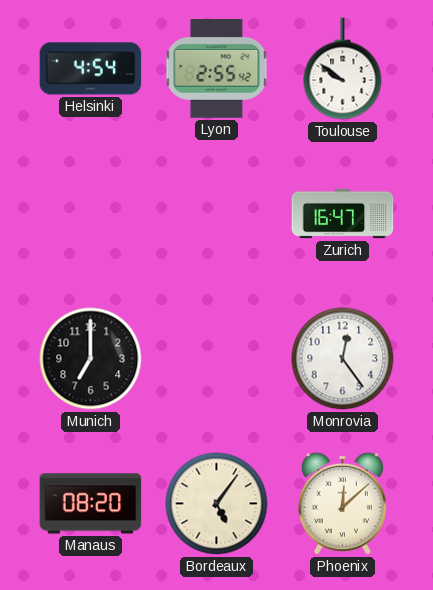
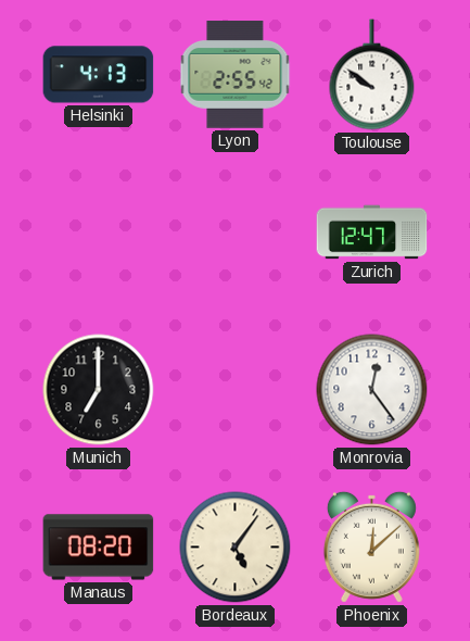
Helsinki: 4:54 -> 4:13 (99, 75)
Zurich: 16:47 -> 12:47 (372, 232)
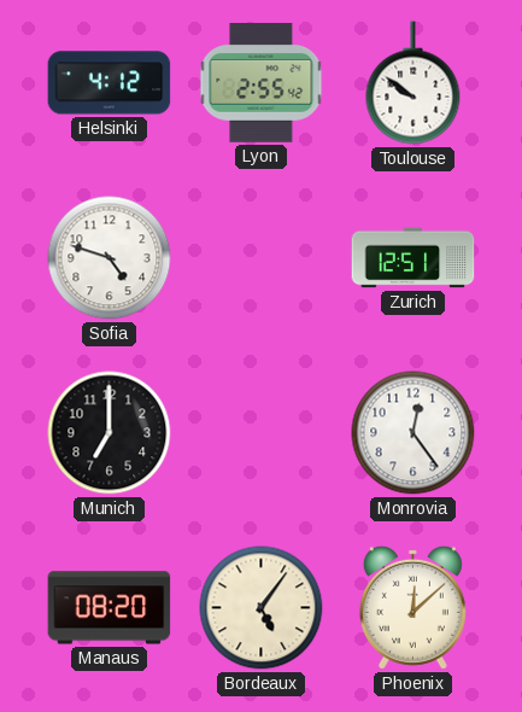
Helsinki: 4:13 -> 4:12 (110, 83)
Sofia: none -> 4:48 (110, 258)
Zurich: 12:47 -> 12:51 (414, 258)
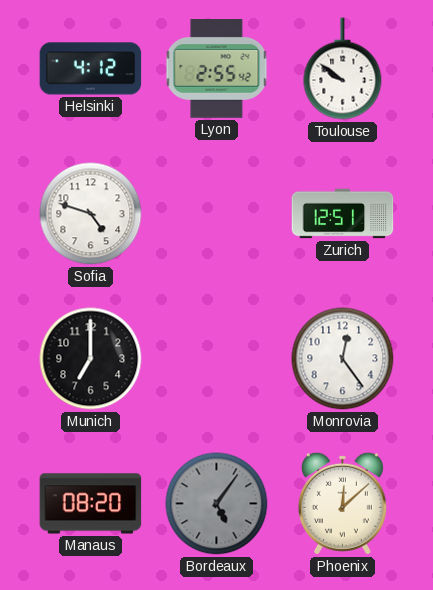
Bordeaux dial: cream -> grey (217, 504)
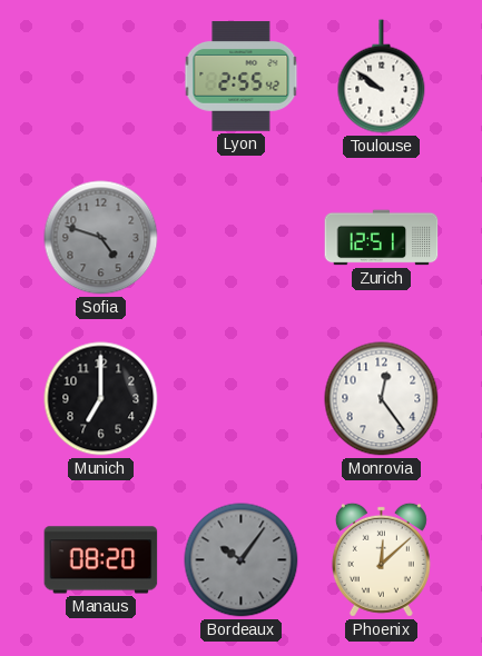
Helsinki: 4:12 -> none (91, 69)
Sofia dial: white -> grey (101, 238)
Bordeaux: 5:06 -> 10:06 (242, 560)
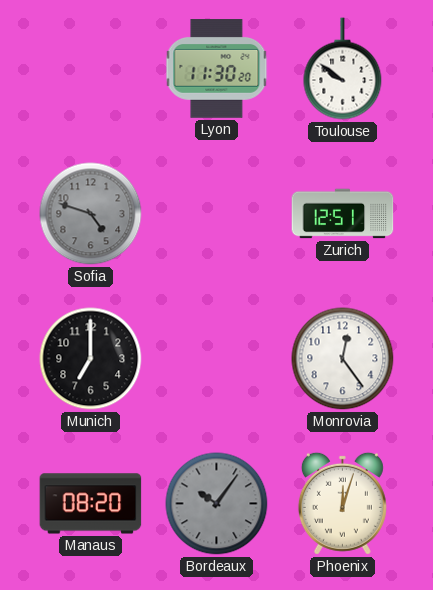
Lyon: 2:55 -> 11:30 (217, 69)
Phoenix: 12:08 -> 12:03 (342, 503)
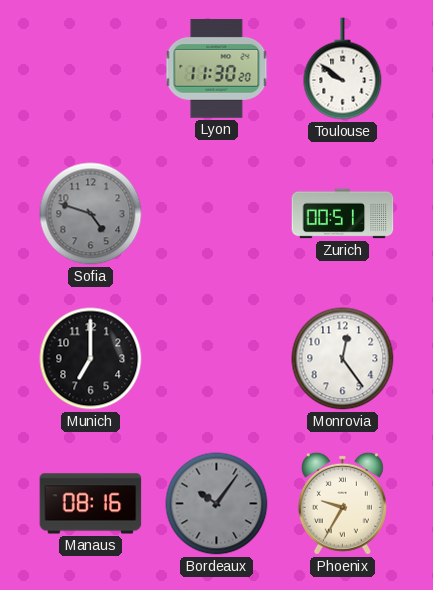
Zurich: 12:51 -> 00:51 (343, 214)
Manaus: 08:20 -> 08:16 (91, 504)
Phoenix: 12:03 -> 9:35 (342, 503)
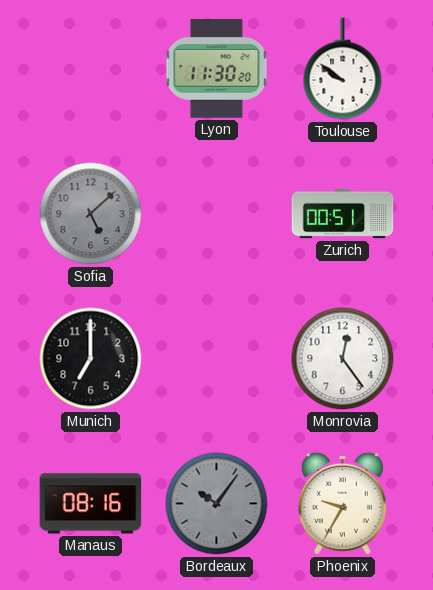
Sofia: 4:48 -> 5:08 (91, 214)
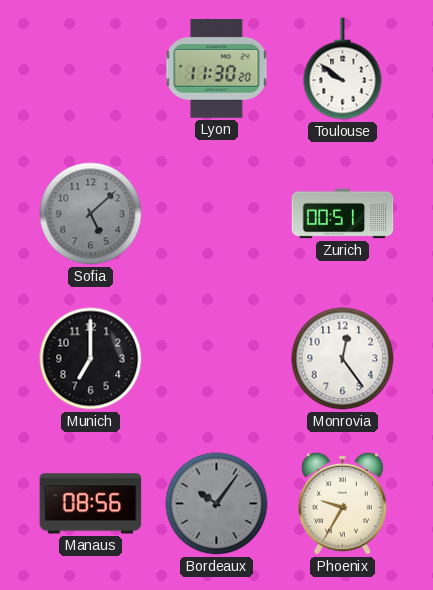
Manaus: 08:16 -> 08:56 (91, 504)
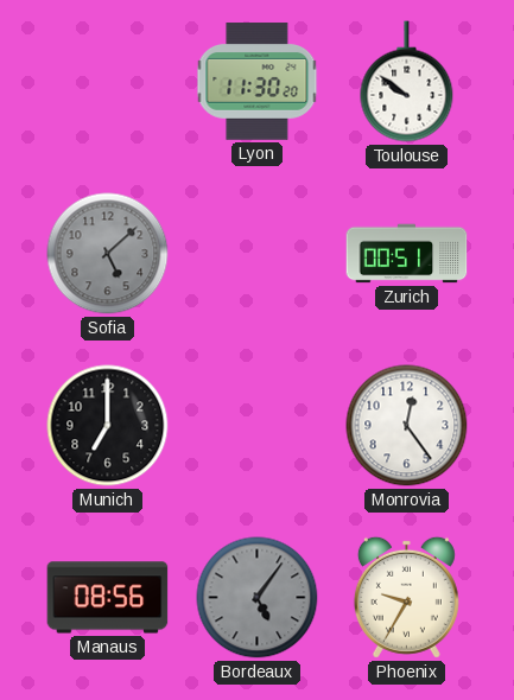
Bordeaux: 10:06 -> 5:06 (258, 598)
